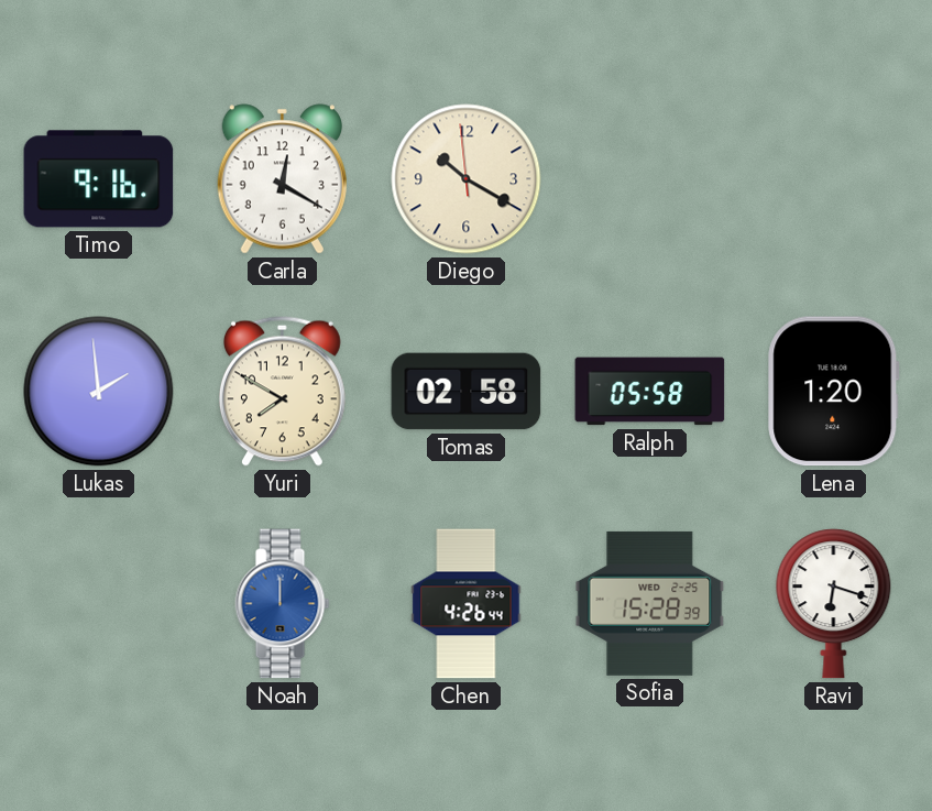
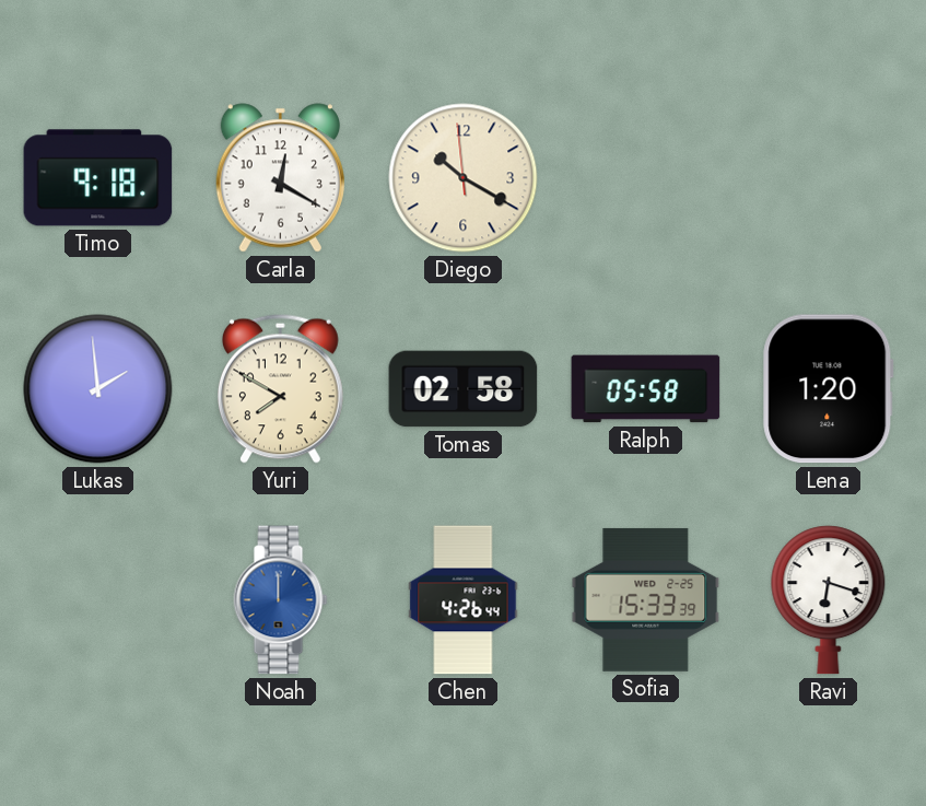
Timo: 9:16 -> 9:18 (98, 178)
Sofia: 15:28 -> 15:33 (646, 599)
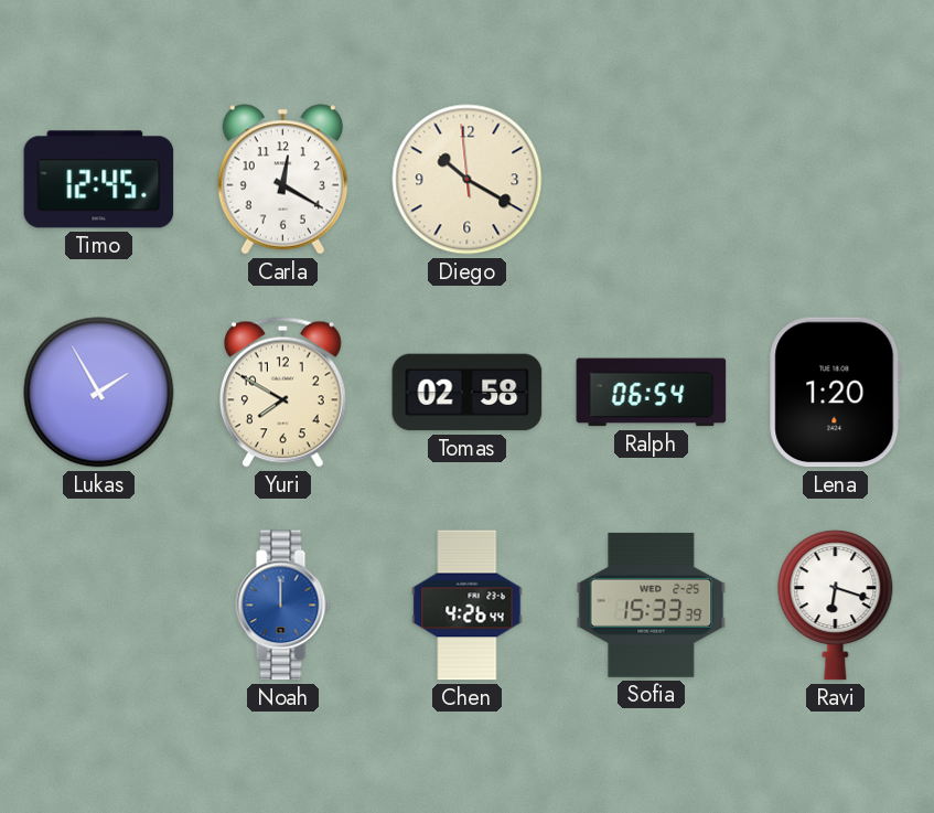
Timo: 9:18 -> 12:45 (99, 180)
Lukas: 1:59 -> 1:55 (99, 393)
Ralph: 05:58 -> 06:54 (652, 393)
